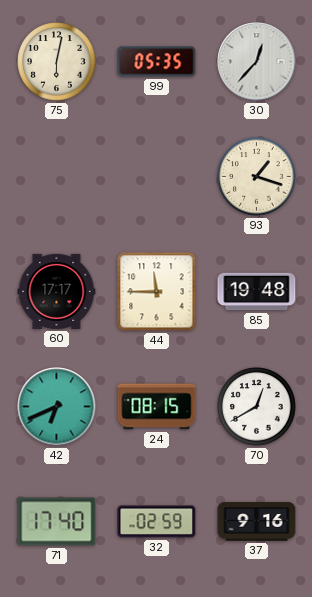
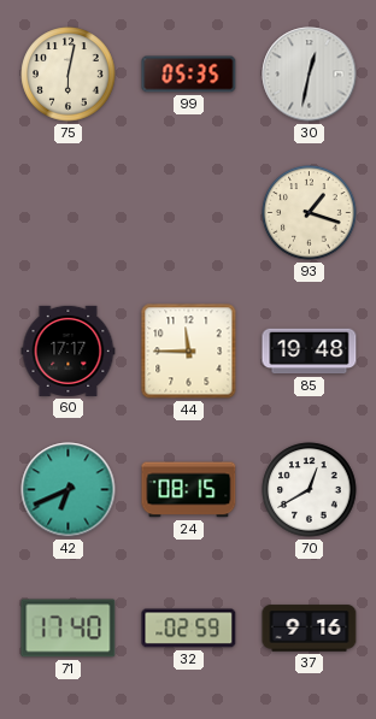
30: 12:37 -> 12:32 (310, 75)
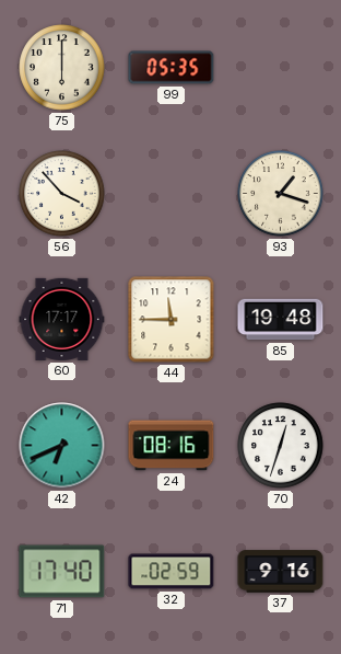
75: 6:02 -> 6:00 (62, 68)
30: 12:32 -> none (310, 75)
56: none -> 3:53 (62, 194)
24: 08:15 -> 08:16 (172, 446)
70: 12:40 -> 12:33 (281, 446)
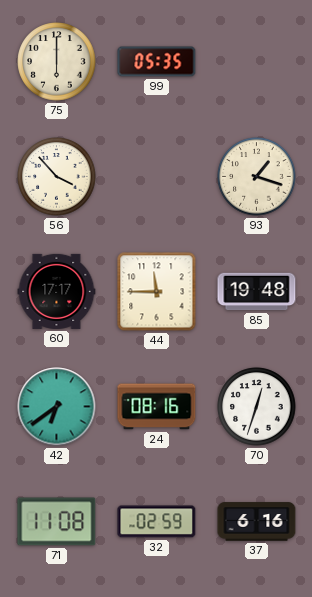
42: 6:41 -> 6:39 (57, 407)
71: 17:40 -> 11:08 (57, 522)
37: 9:16 -> 6:16 (257, 522)
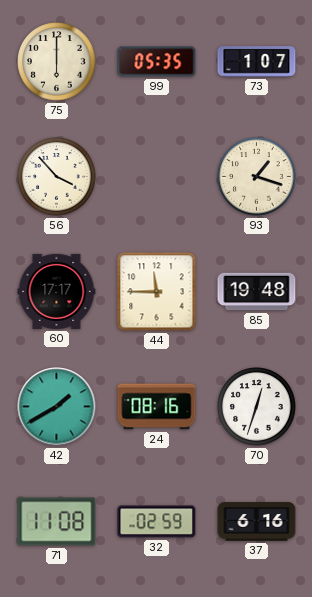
73: none -> 1:07 (257, 62)
42: 6:39 -> 1:40 (57, 407)
